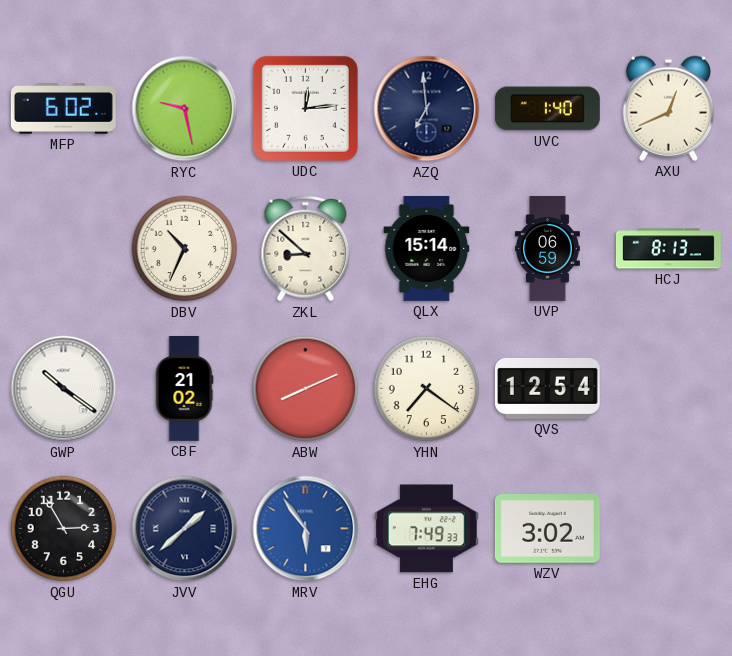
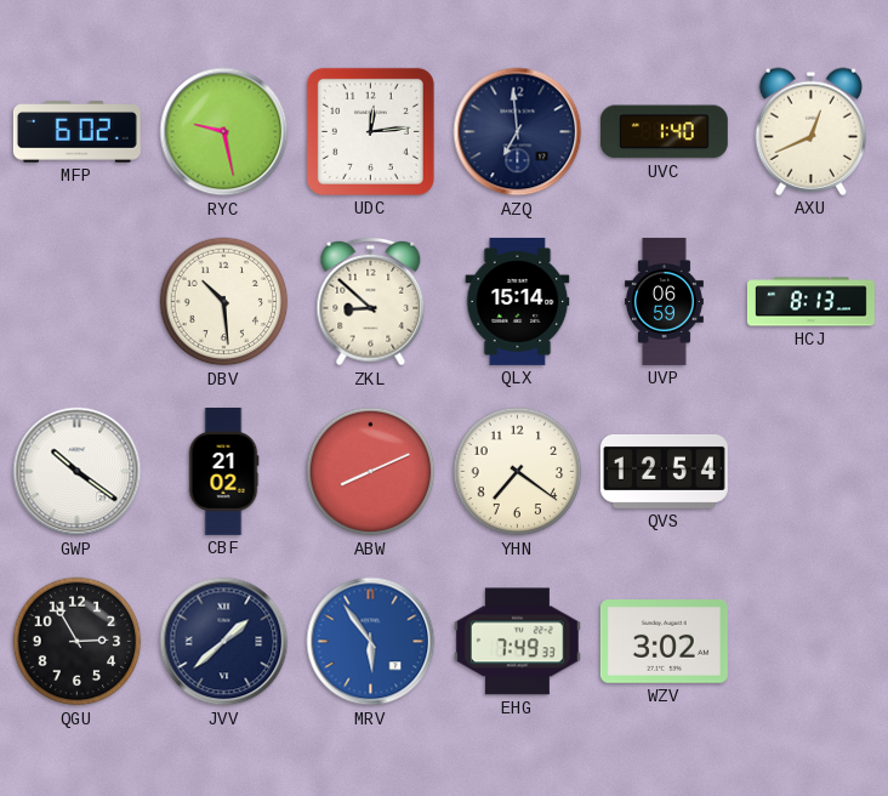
DBV: 10:34 -> 10:29 (224, 302)
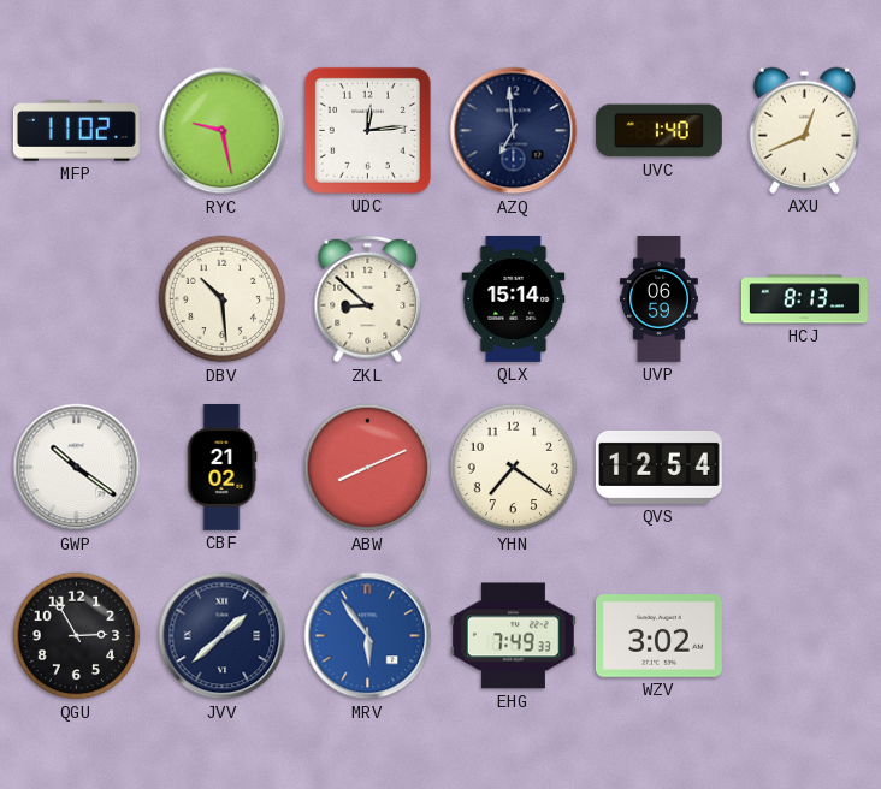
MFP: 6:02 -> 11:02 (76, 131)
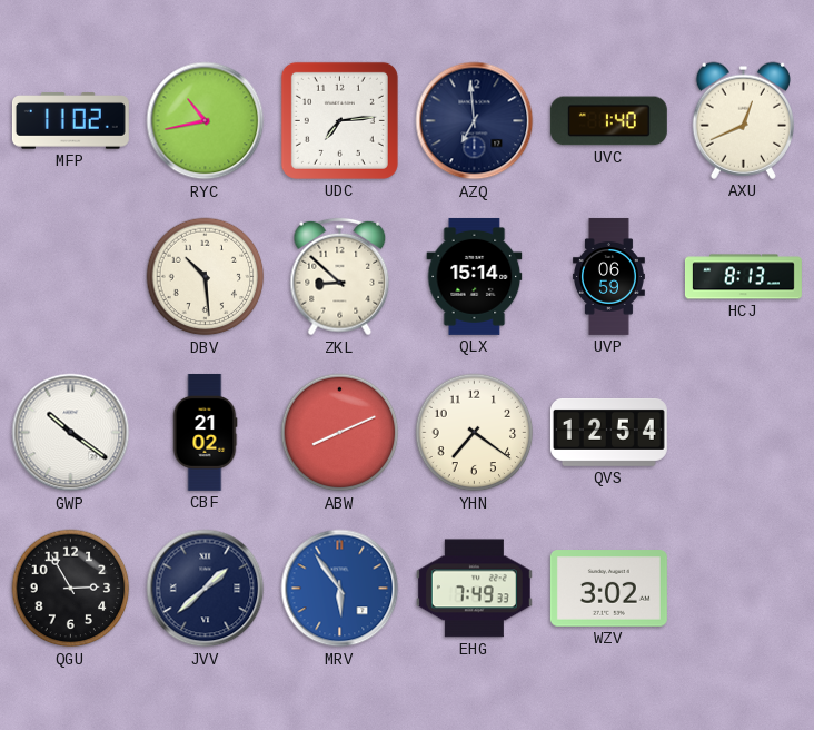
RYC: 9:28 -> 10:43 (206, 121)
UDC: 12:14 -> 7:14 (339, 120)
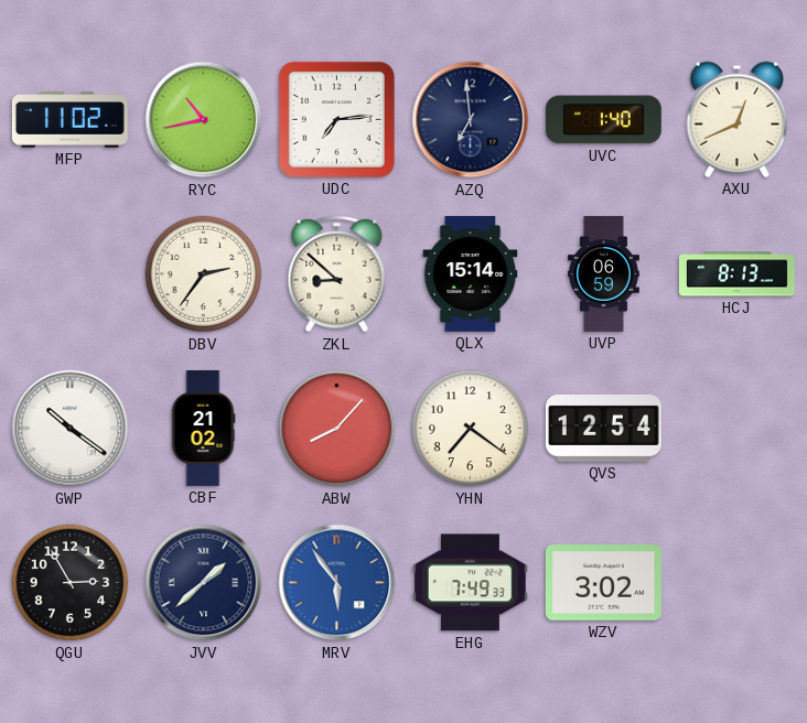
DBV: 10:29 -> 2:36 (204, 274)
ABW: 8:11 -> 8:07 (337, 429)
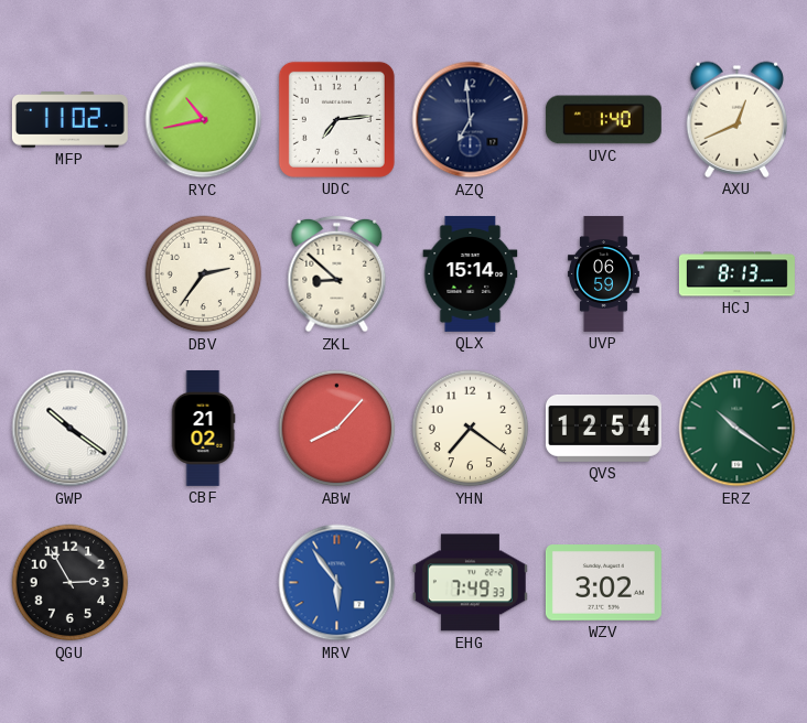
ERZ: none -> 10:21 (738, 429)
JVV: 1:38 -> none (204, 583)
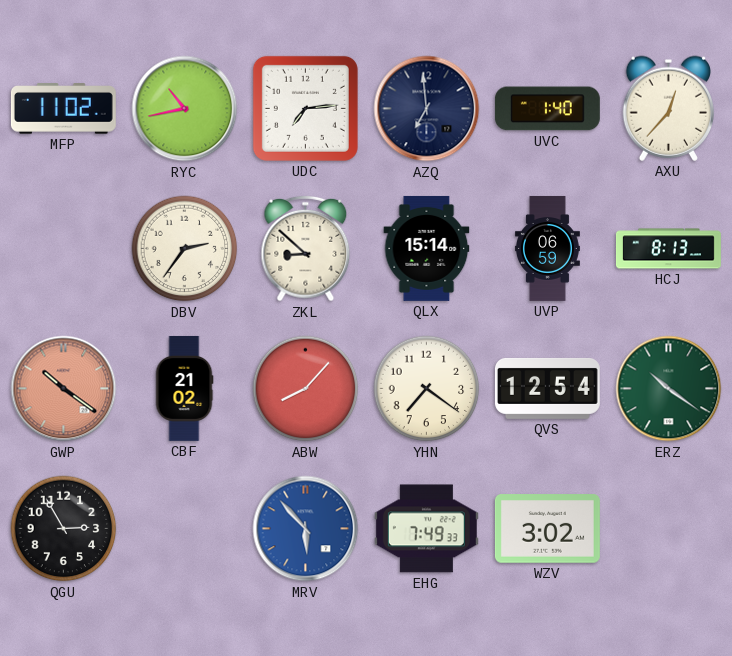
AXU: 12:41 -> 12:37 (668, 108)
GWP dial: white -> salmon (64, 389)
MRV: 5:54 -> 5:53 (306, 529)
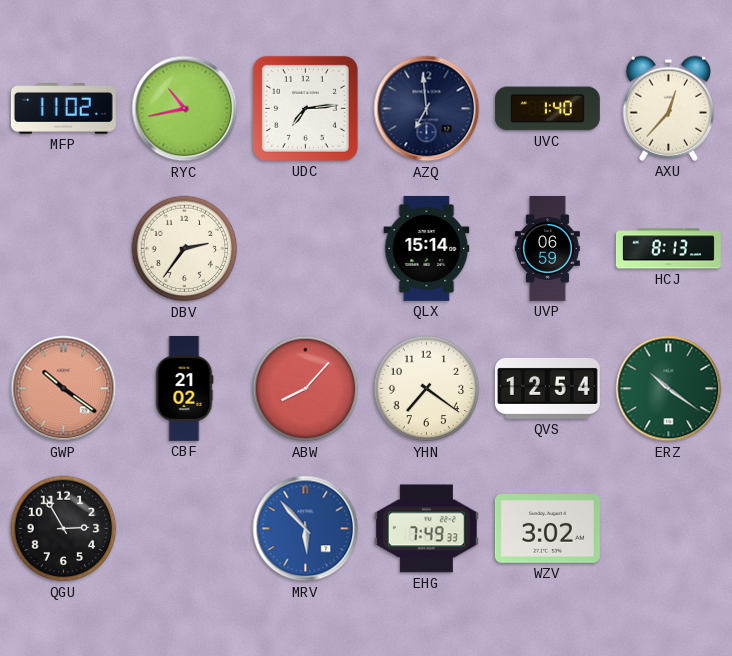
ZKL: 8:52 -> none (306, 249)
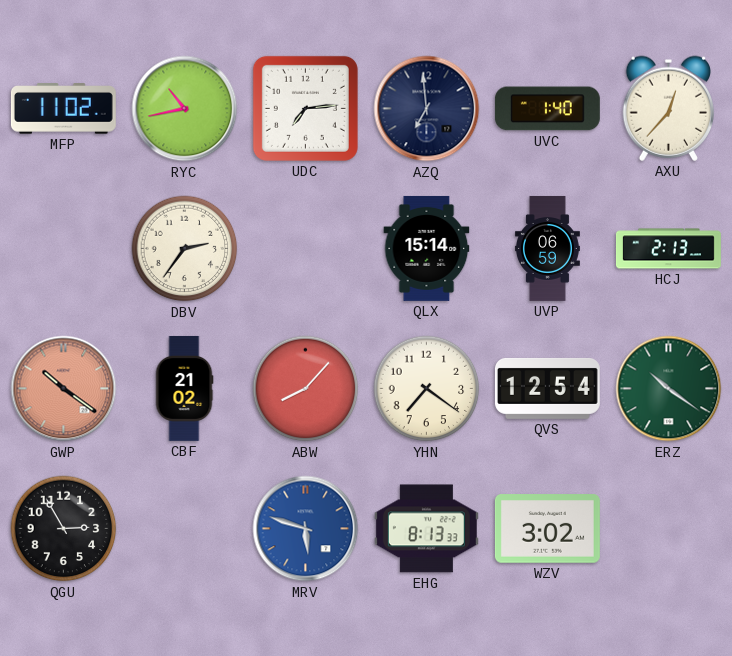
HCJ: 8:13 -> 2:13 (668, 249)
MRV: 5:53 -> 5:48 (306, 529)
EHG: 7:49 -> 8:13 (426, 529)
